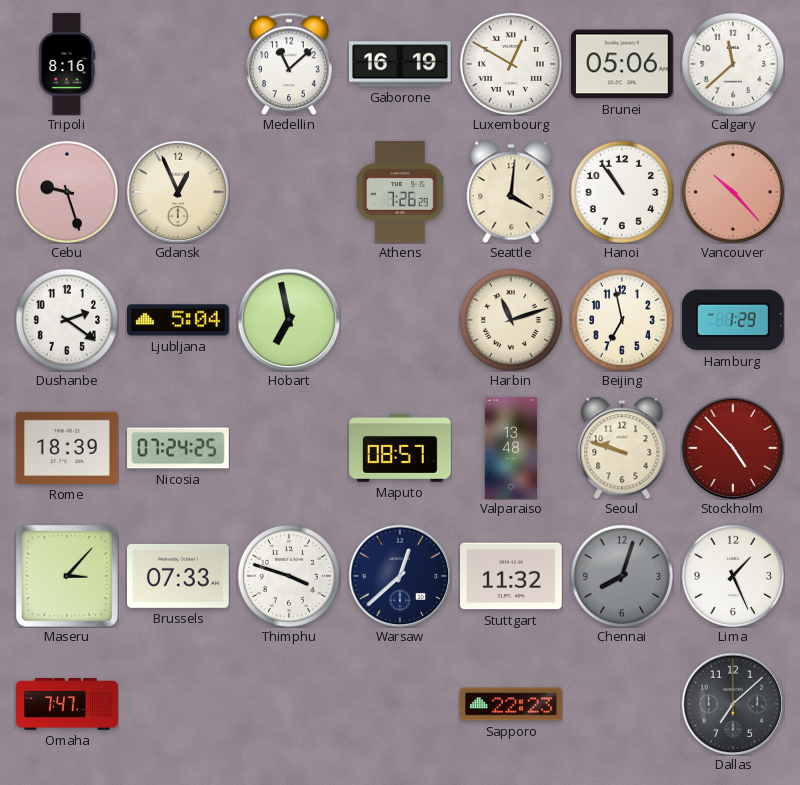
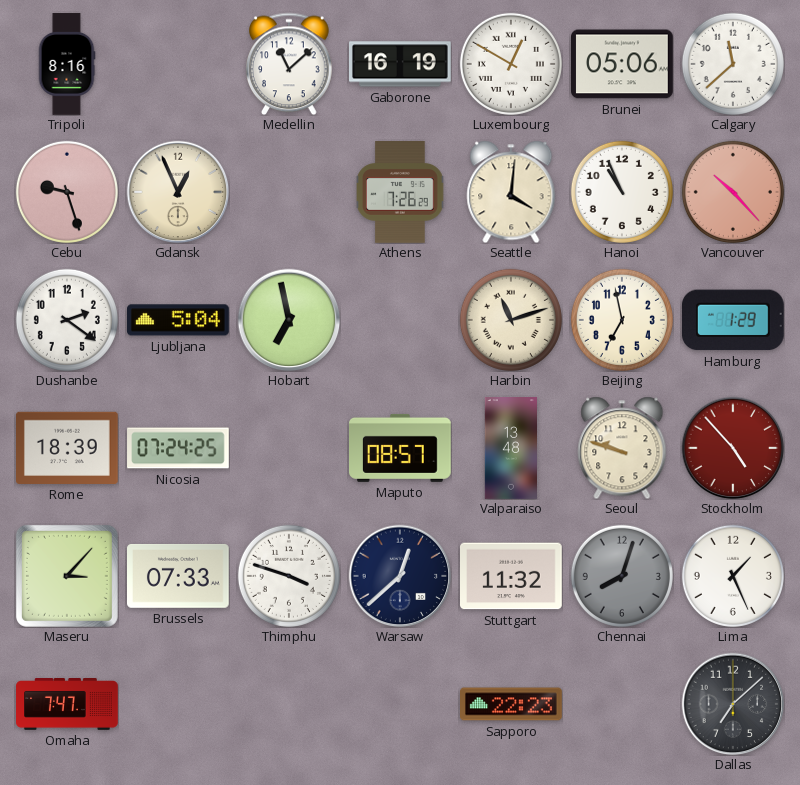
Hanoi: 10:54 -> 10:56 (622, 192)
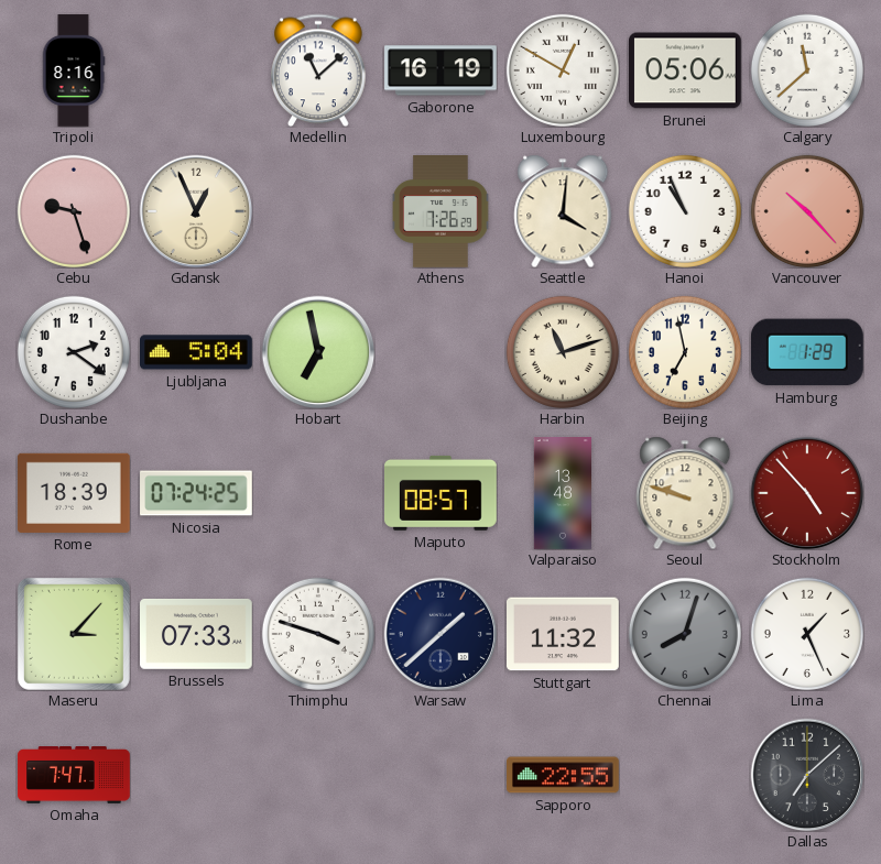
Warsaw: 12:38 -> 1:38 (440, 634)
Sapporo: 22:23 -> 22:55 (563, 775)
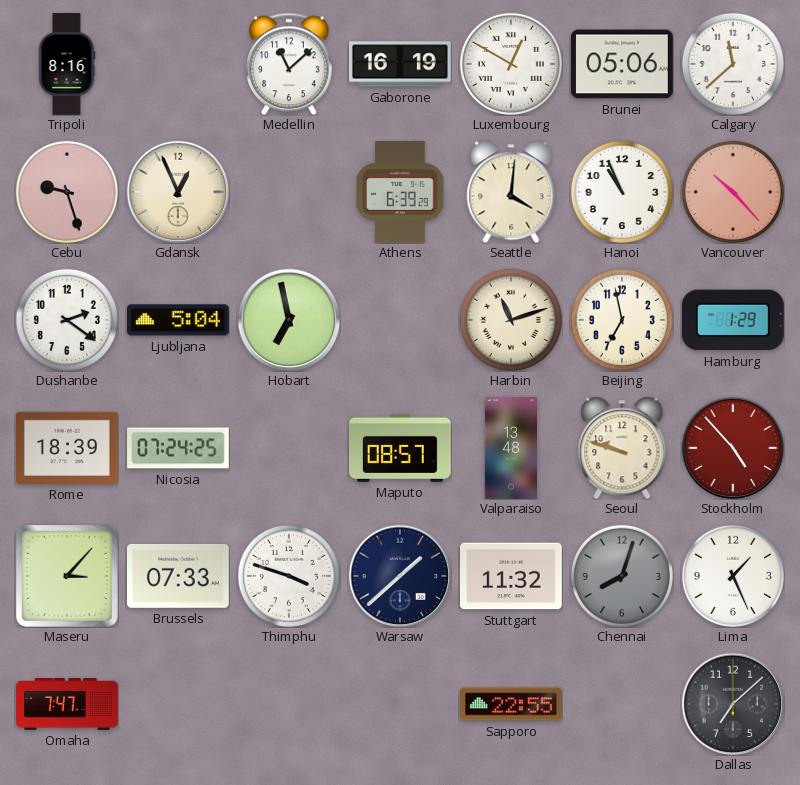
Athens: 7:26 -> 6:39 (401, 193)
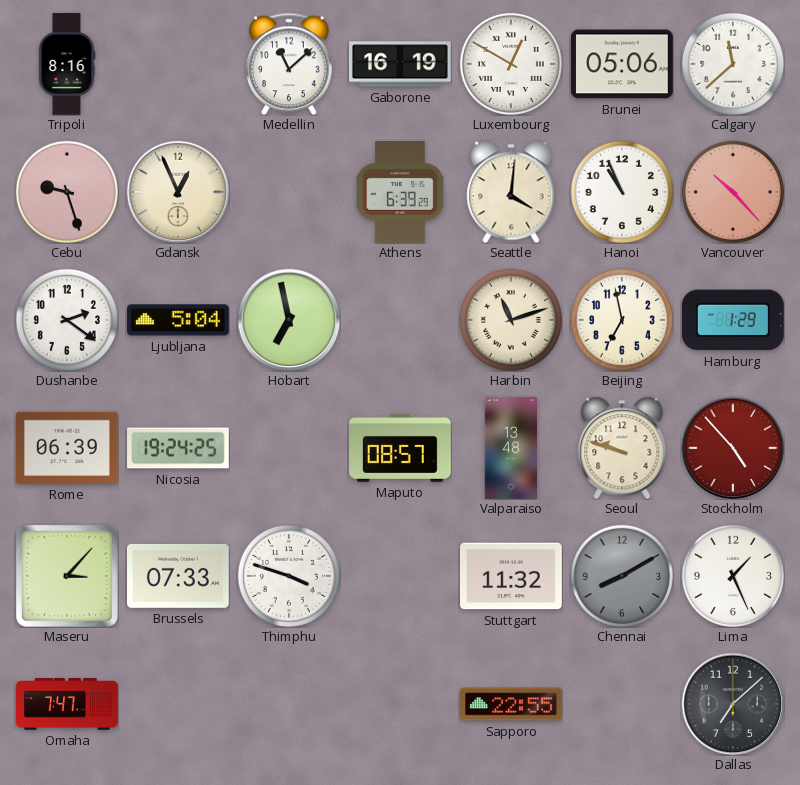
Rome: 18:39 -> 06:39 (68, 448)
Nicosia: 07:24 -> 19:24 (178, 448)
Warsaw: 1:38 -> none (400, 576)
Chennai: 8:03 -> 8:10 (622, 576)
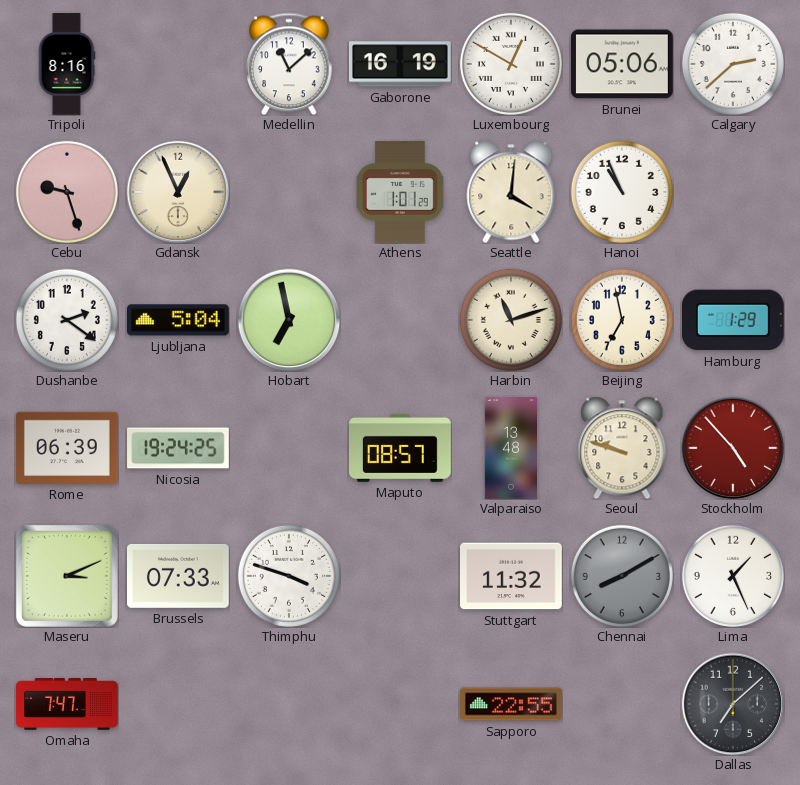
Calgary: 11:38 -> 2:38 (733, 64)
Athens: 6:39 -> 1:01 (401, 193)
Vancouver: 10:23 -> none (733, 192)
Maseru: 3:07 -> 3:11 (67, 576)
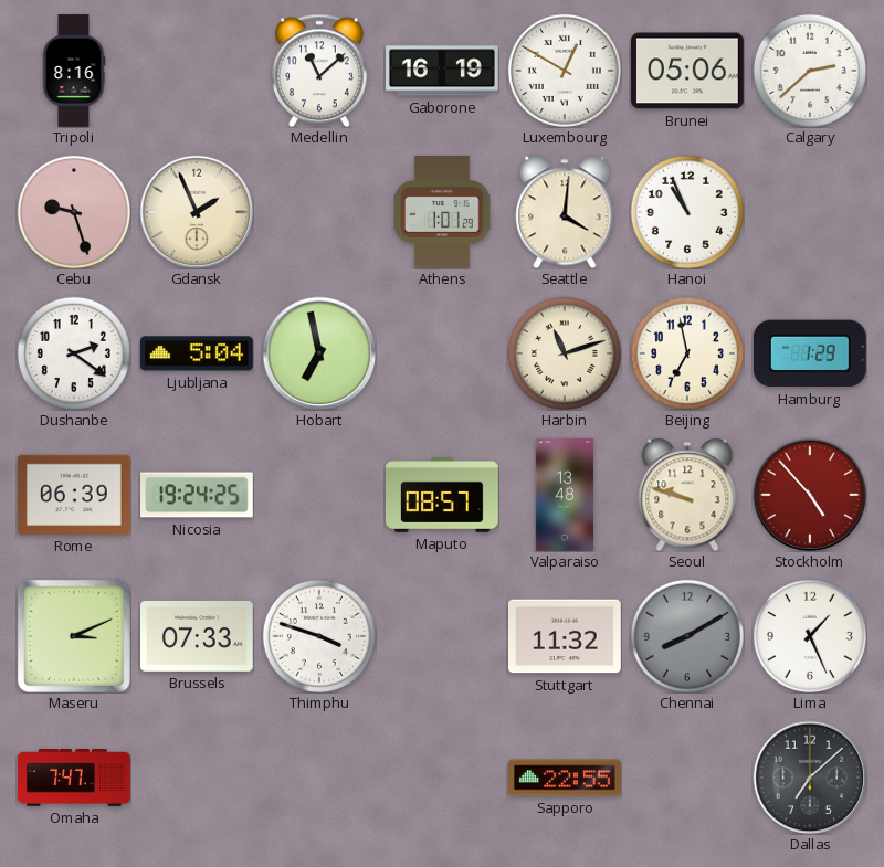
Gdansk: 12:56 -> 1:56 (197, 212)
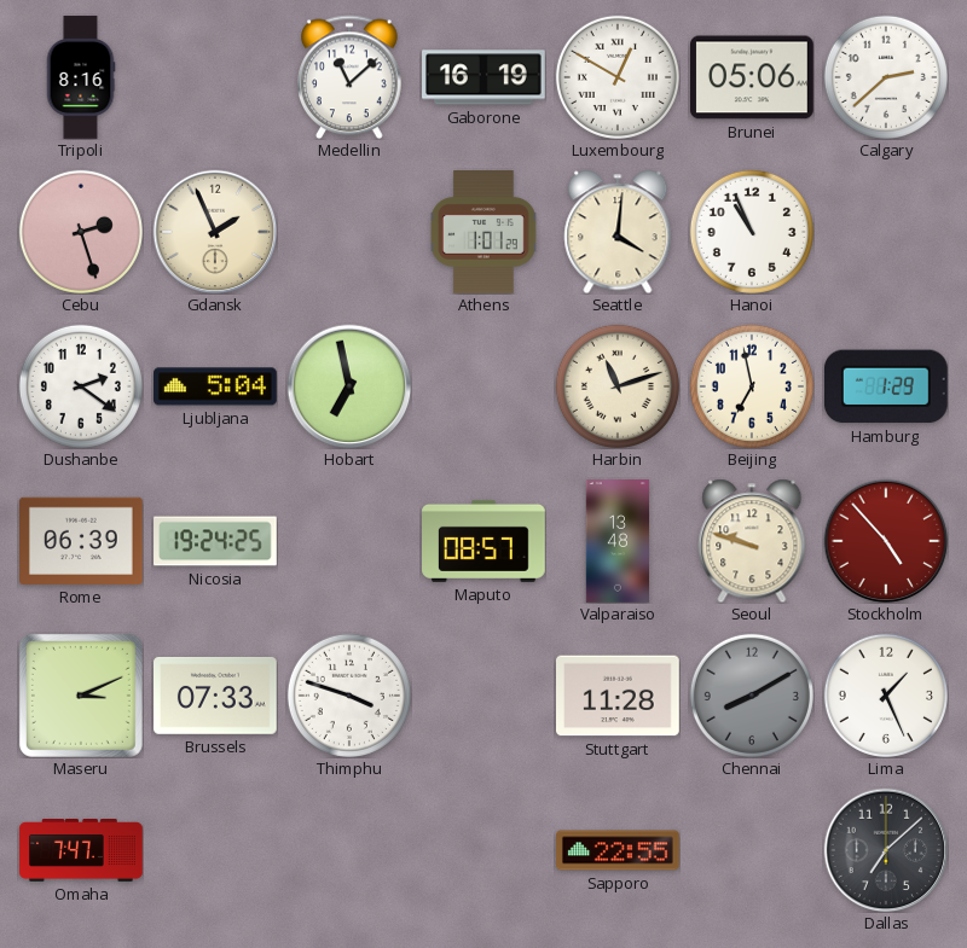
Cebu: 9:27 -> 2:27 (81, 232)
Stuttgart: 11:32 -> 11:28 (619, 696)
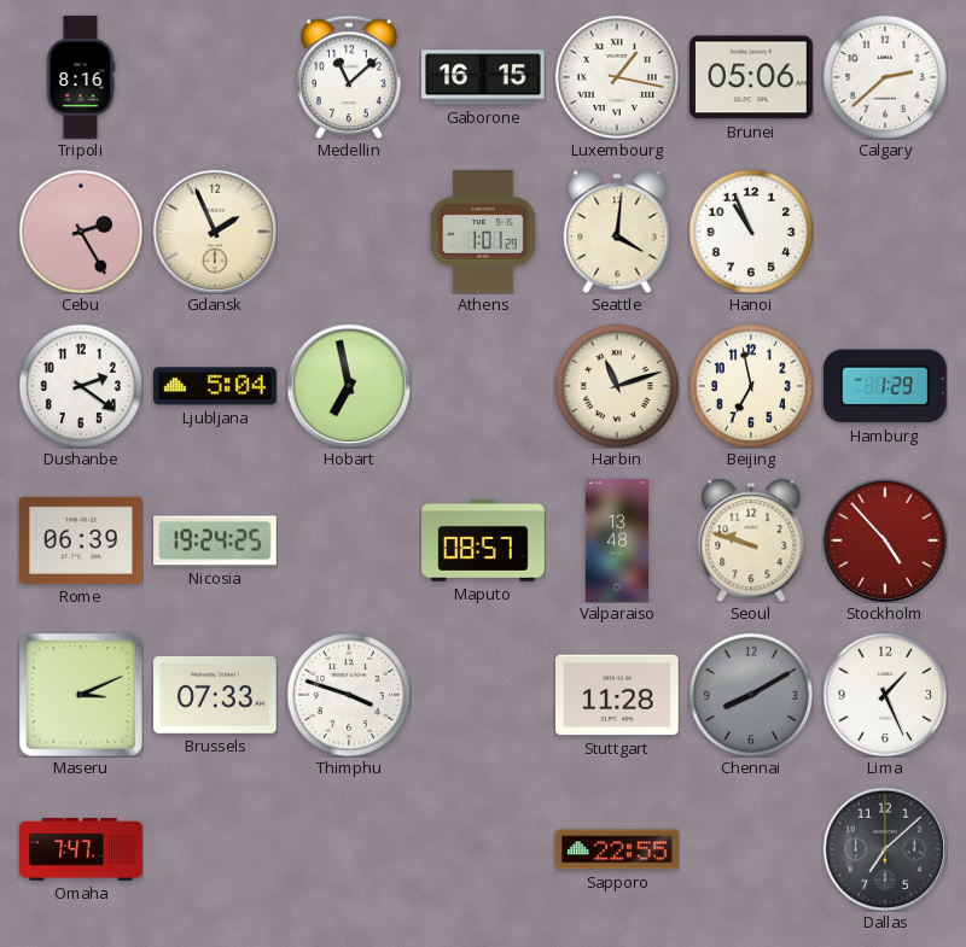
Gaborone: 16:19 -> 16:15 (484, 77)
Luxembourg: 12:50 -> 1:17 (617, 77)
Cebu: 2:27 -> 2:25 (81, 232)
